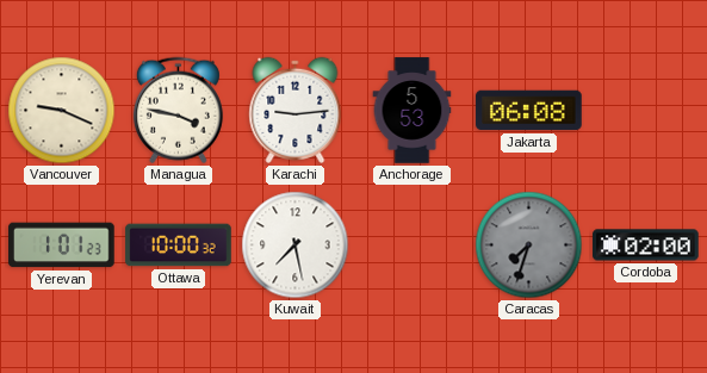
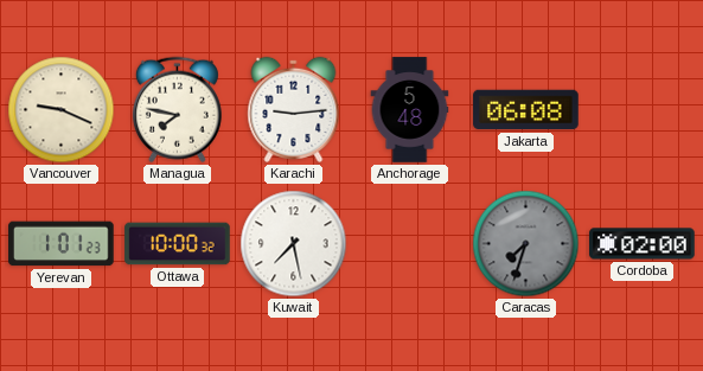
Managua: 3:47 -> 7:47 (177, 110)
Anchorage: 5:53 -> 5:48 (410, 110)
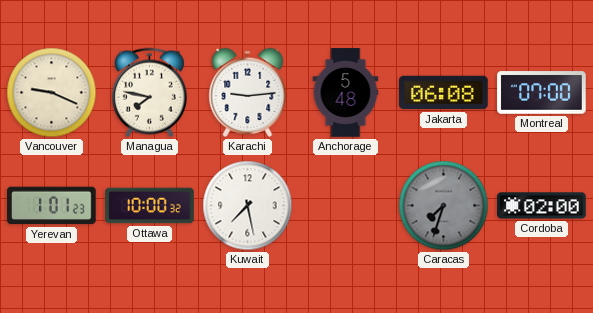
Montreal: none -> 07:00 (542, 93)
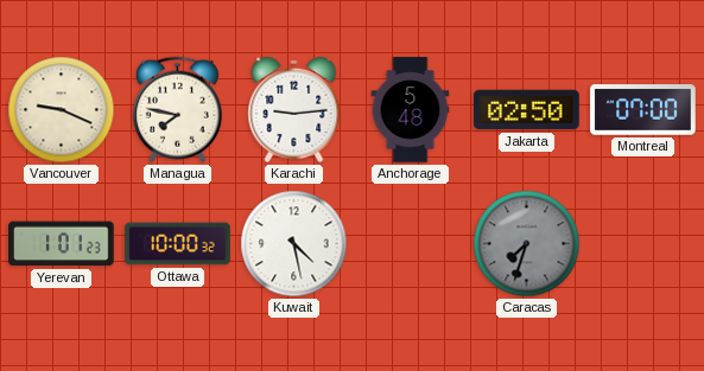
Jakarta: 06:08 -> 02:50 (527, 110)
Kuwait: 7:28 -> 4:28 (294, 244)
Cordoba: 02:00 -> none (542, 206)
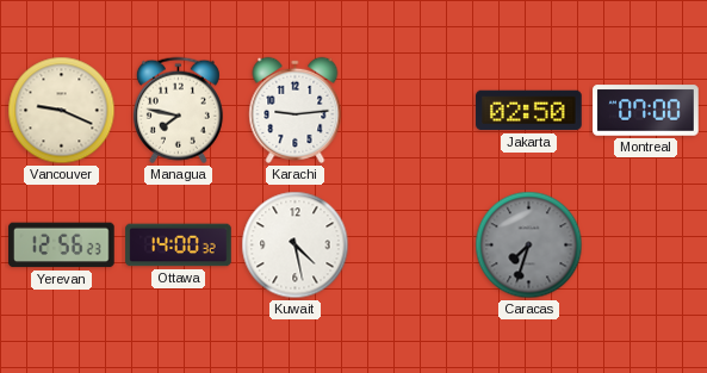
Anchorage: 5:48 -> none (411, 110)
Yerevan: 1:01 -> 12:56 (62, 245)
Ottawa: 10:00 -> 14:00 (179, 245)
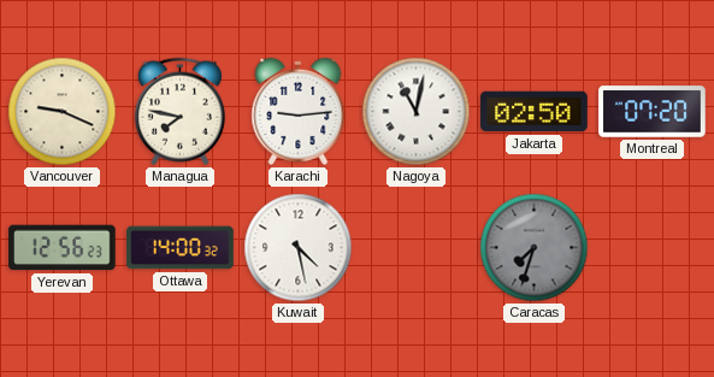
Nagoya: none -> 11:02 (417, 112)
Montreal: 07:00 -> 07:20 (653, 112)
